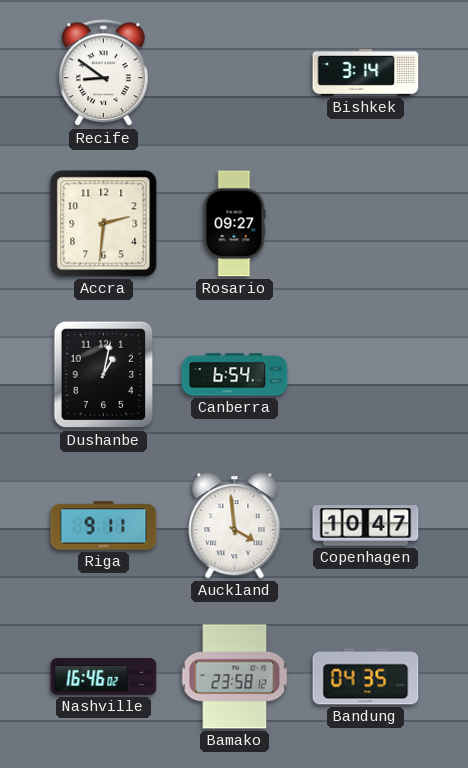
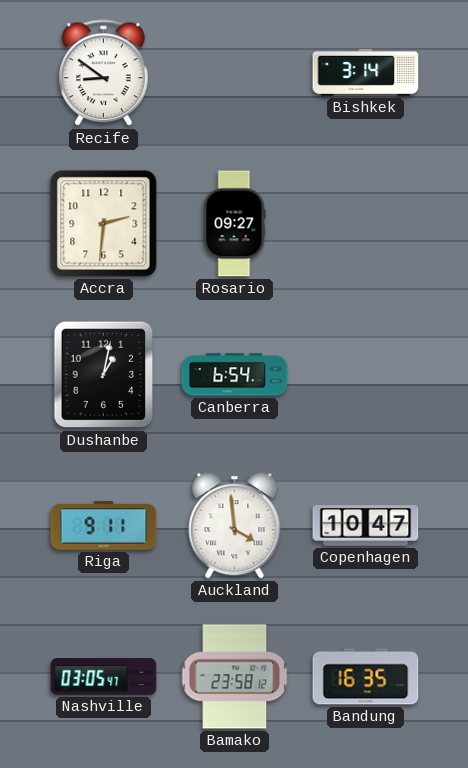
Nashville: 16:46 -> 03:05 (104, 677)
Bandung: 04:35 -> 16:35 (366, 677)
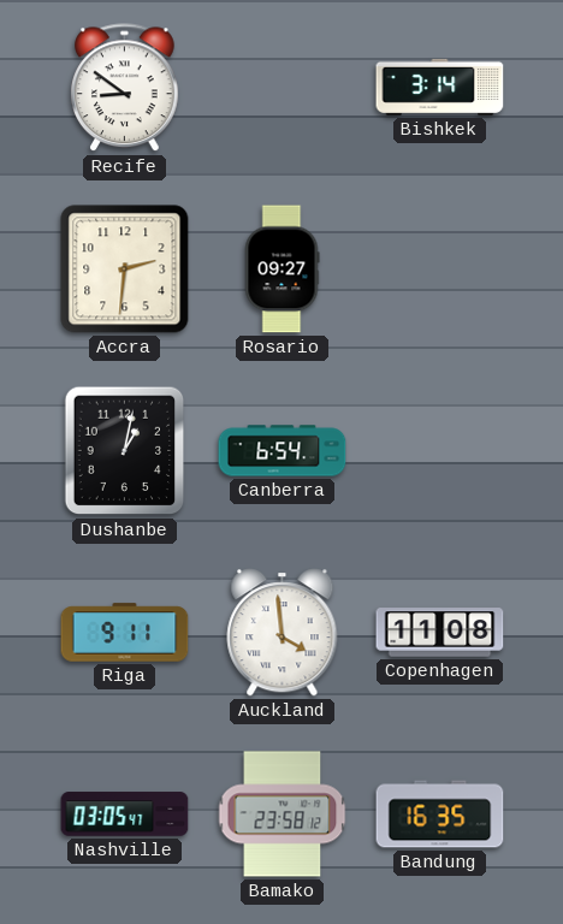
Copenhagen: 10:47 -> 11:08 (440, 633)
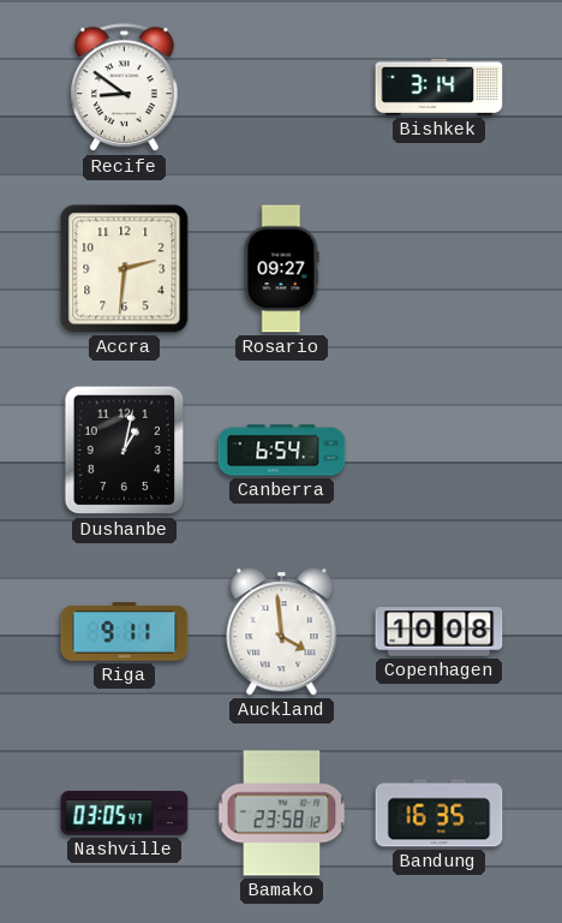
Copenhagen: 11:08 -> 10:08 (440, 632)
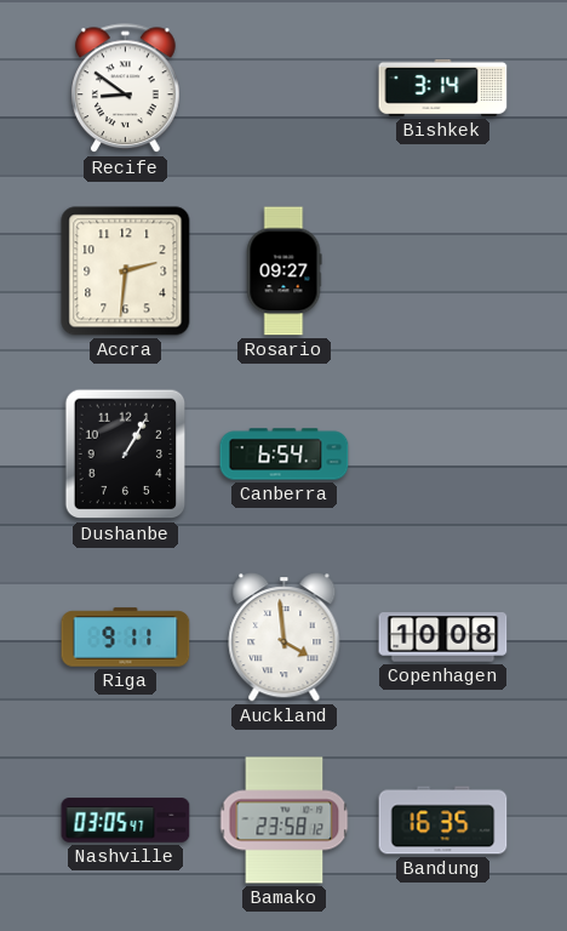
Dushanbe: 1:02 -> 1:05 (126, 455)
